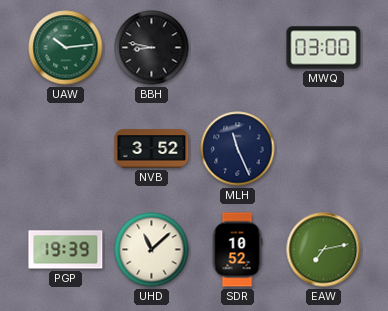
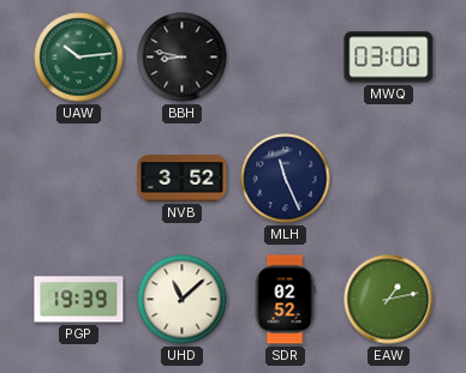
SDR: 10:52 -> 02:52 (285, 300)
EAW: 7:13 -> 1:13 (389, 300)
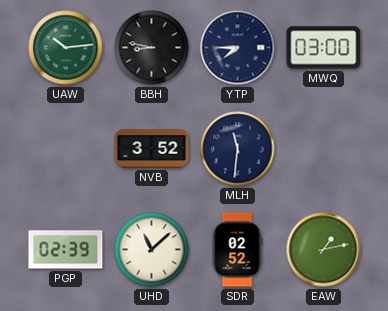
YTP: none -> 7:45 (238, 48)
MLH: 11:26 -> 11:31 (238, 149)
PGP: 19:39 -> 02:39 (66, 250)
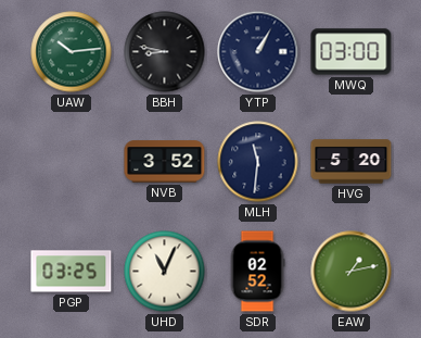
YTP: 7:45 -> 1:05 (258, 52)
HVG: none -> 5:20 (352, 162)
PGP: 02:39 -> 03:25 (72, 272)
UHD: 11:08 -> 11:04 (165, 272)
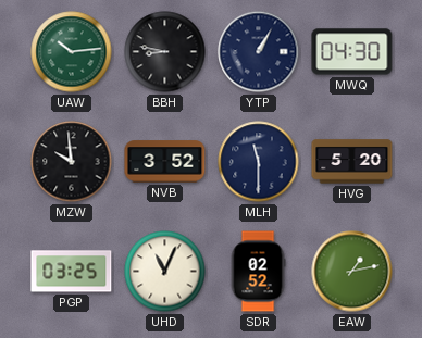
MWQ: 03:00 -> 04:30 (352, 52)
MZW: none -> 9:59 (72, 162)
MLH: 11:31 -> 11:30 (259, 162)
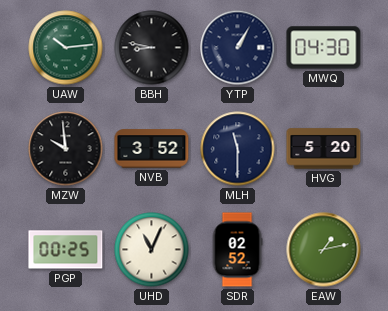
PGP: 03:25 -> 00:25 (66, 250)
